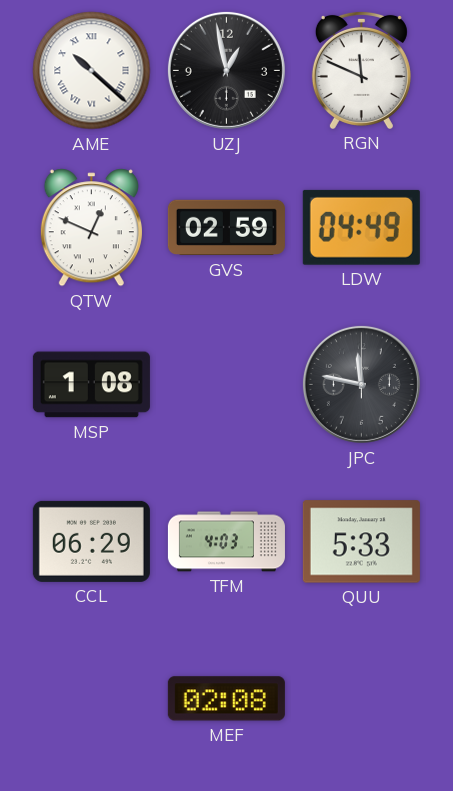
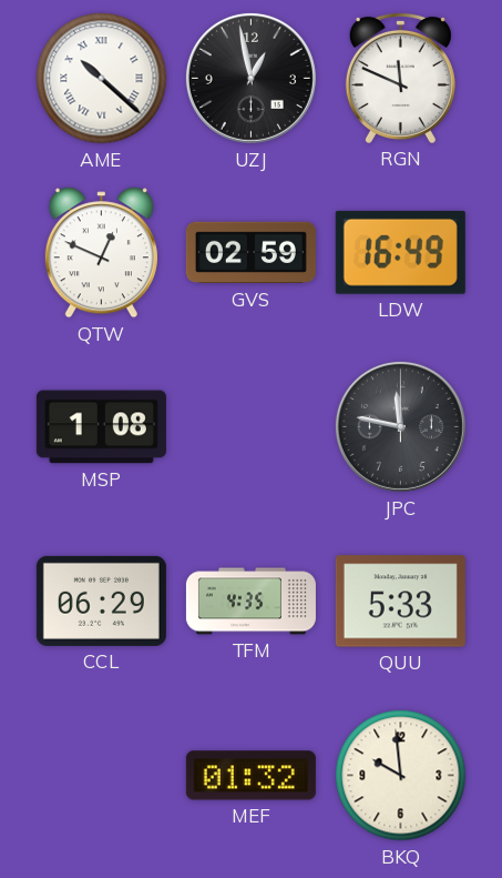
LDW: 04:49 -> 16:49 (400, 252)
TFM: 4:03 -> 4:35 (250, 602)
MEF: 02:08 -> 01:32 (250, 776)
BKQ: none -> 9:59 (401, 776)
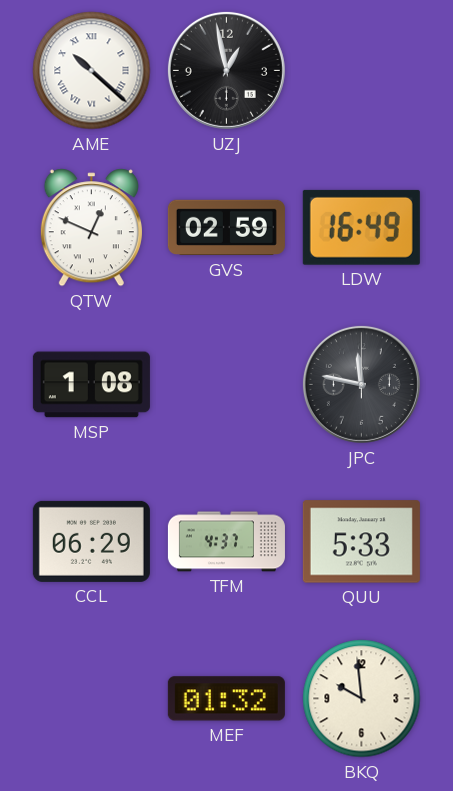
RGN: 11:49 -> none (400, 78)
TFM: 4:35 -> 4:37 (226, 542)
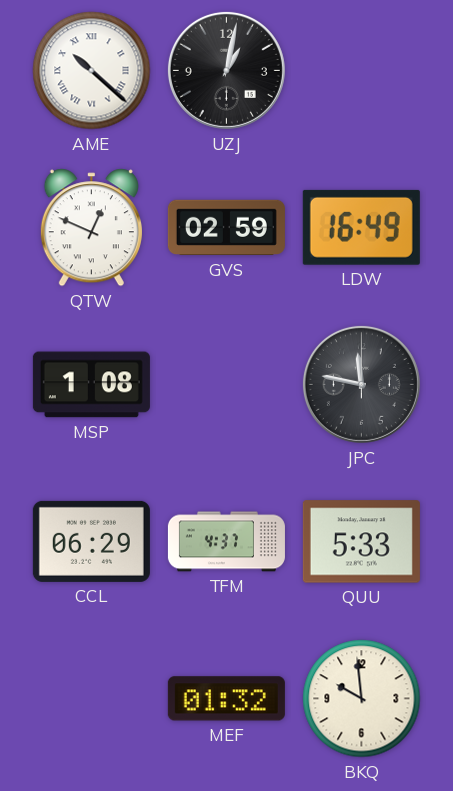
UZJ: 12:58 -> 1:02 (226, 70)
